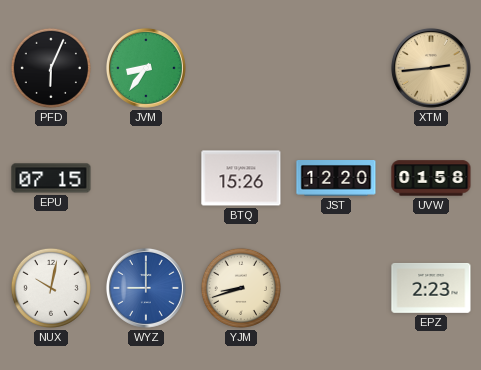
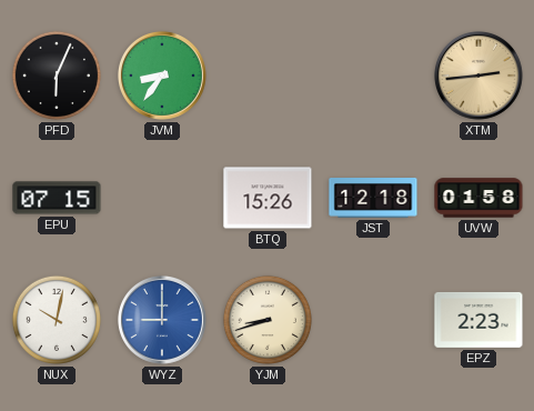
JST: 12:20 -> 12:18 (373, 199)
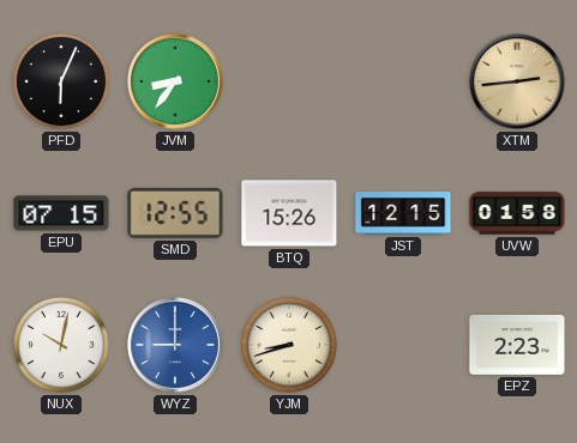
SMD: none -> 12:55 (175, 213)
JST: 12:18 -> 12:15 (403, 214)
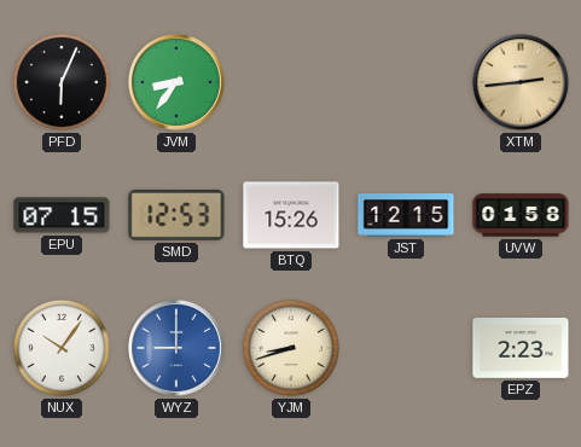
SMD: 12:55 -> 12:53 (176, 215)
NUX: 10:02 -> 10:06 (62, 348)
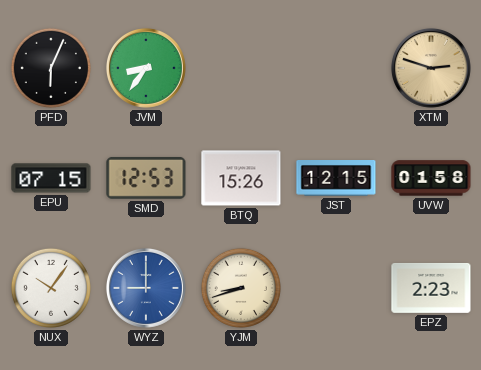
XTM: 2:44 -> 2:48 (431, 68)
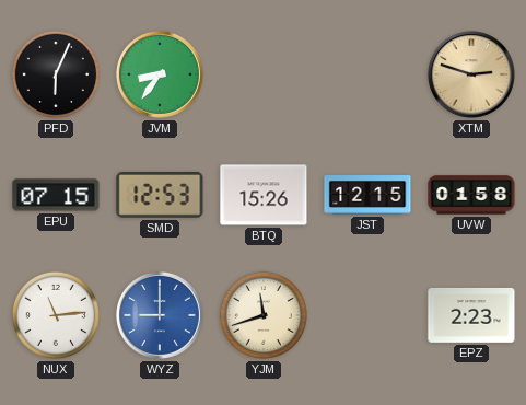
NUX: 10:06 -> 11:14 (56, 315)
YJM: 8:42 -> 11:42 (264, 315)
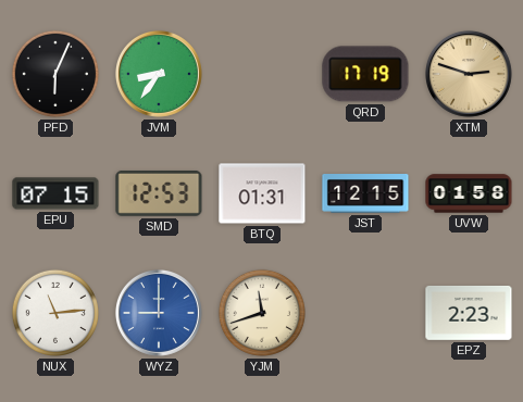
QRD: none -> 17:19 (365, 74)
BTQ: 15:26 -> 01:31 (262, 193)
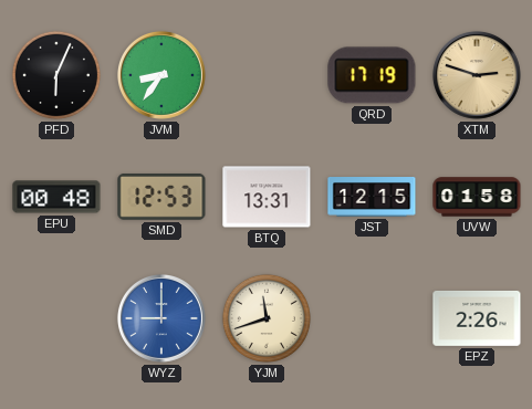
EPU: 07:15 -> 00:48 (56, 197)
BTQ: 01:31 -> 13:31 (267, 197)
NUX: 11:14 -> none (55, 313)
EPZ: 2:23 -> 2:26 (477, 318)
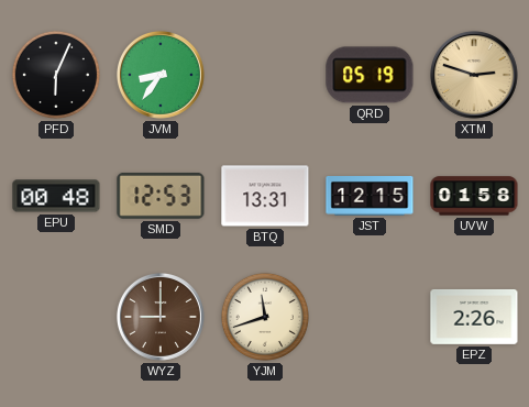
QRD: 17:19 -> 05:19 (370, 75)
WYZ dial: blue -> brown (161, 317)
